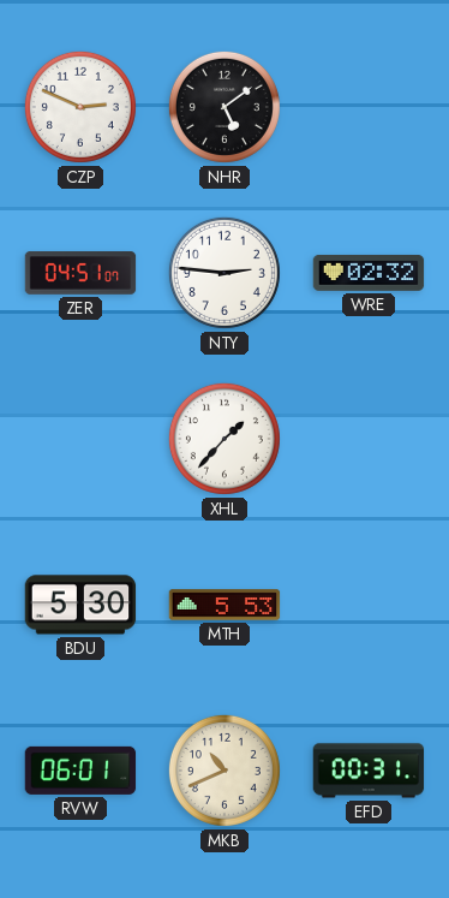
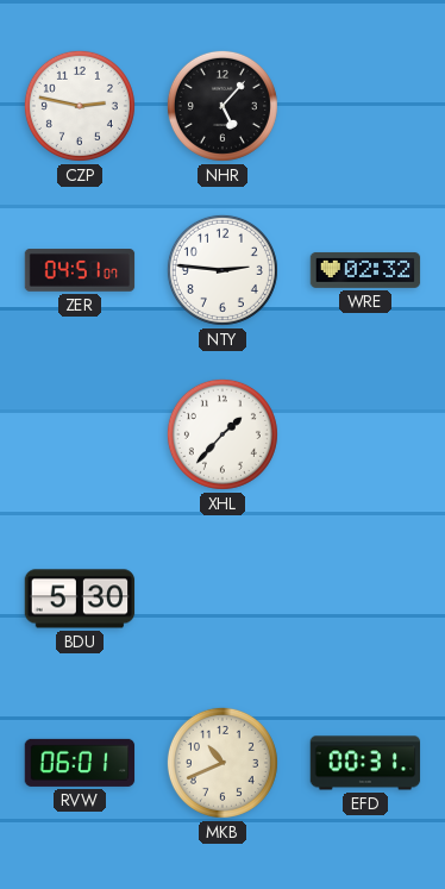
CZP: 2:49 -> 2:47 (80, 106)
NHR: 5:09 -> 5:07 (223, 106)
MTH: 5:53 -> none (224, 605)
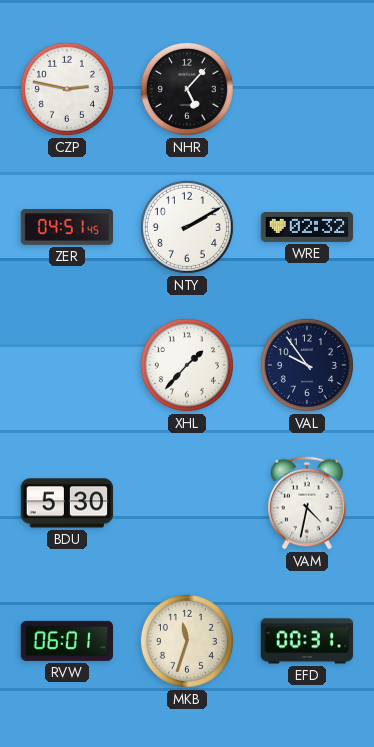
ZER: 04:51:07 -> 04:51:45 (67, 227)
NTY: 2:46 -> 2:10 (187, 227)
VAL: none -> 9:54 (307, 365)
VAM: none -> 4:32 (307, 503)
MKB: 10:41 -> 11:33 (187, 641)
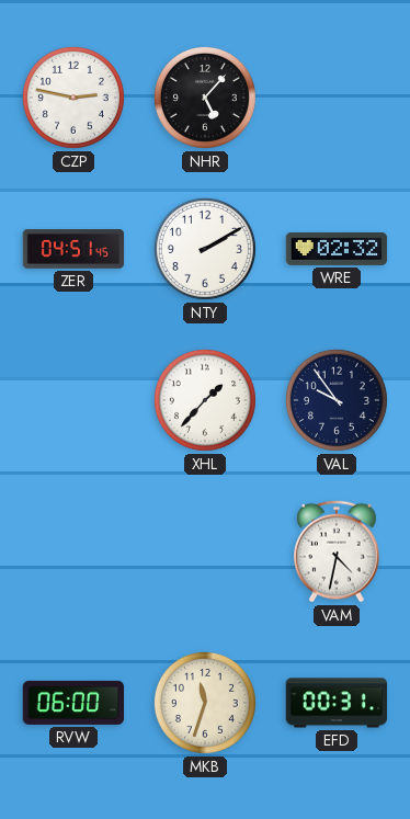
BDU: 5:30 -> none (67, 503)
RVW: 06:01 -> 06:00 (73, 703)
